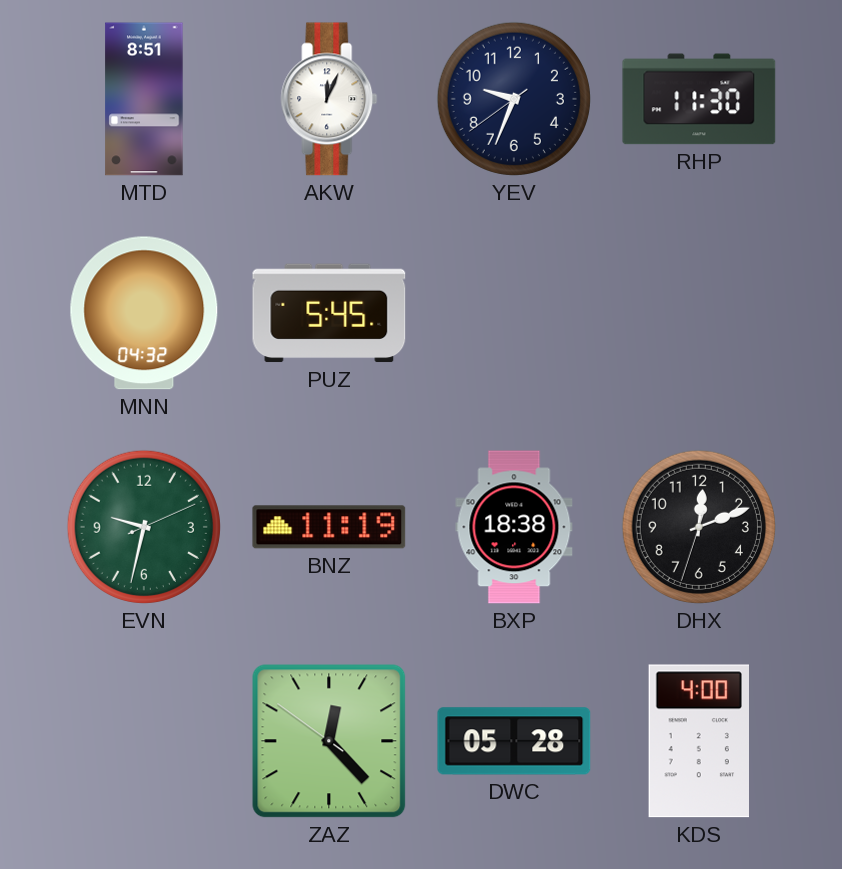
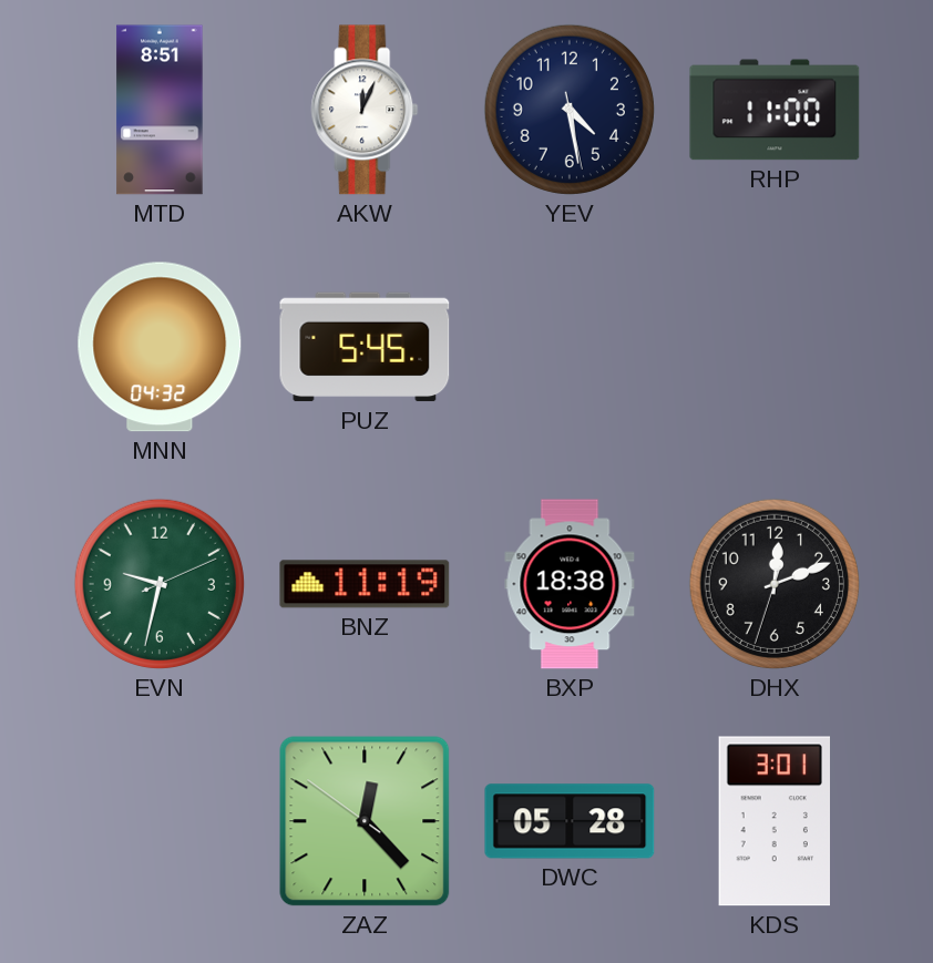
YEV: 9:33 -> 4:28 (570, 110)
RHP: 11:30 -> 11:00 (775, 110)
KDS: 4:00 -> 3:01 (773, 821)
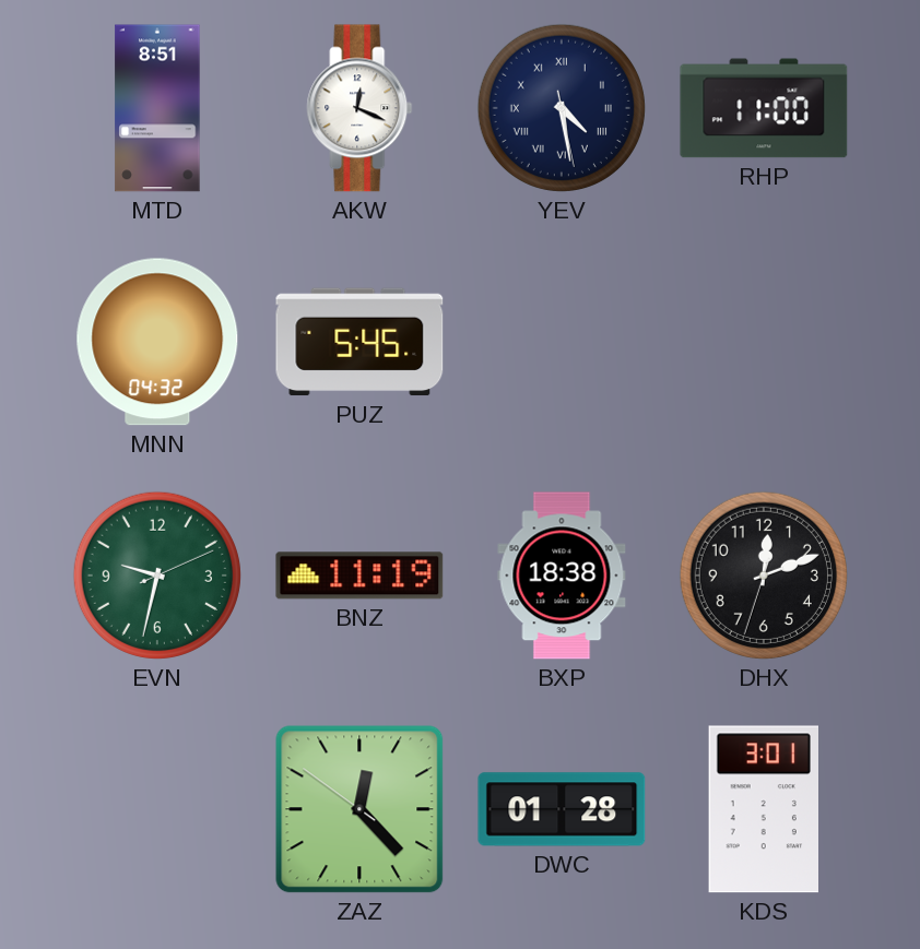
AKW: 12:04 -> 12:19 (359, 108)
YEV numerals: Arabic -> Roman (562, 108)
DWC: 05:28 -> 01:28 (562, 809)
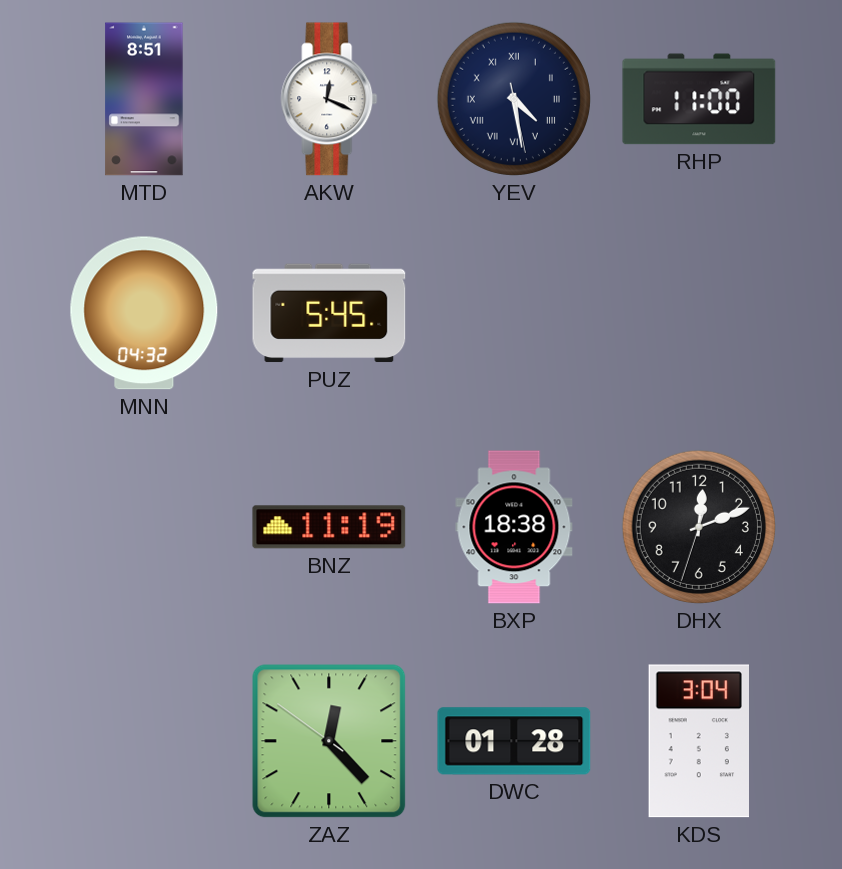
EVN: 9:32 -> none (157, 576)
KDS: 3:01 -> 3:04 (698, 741)
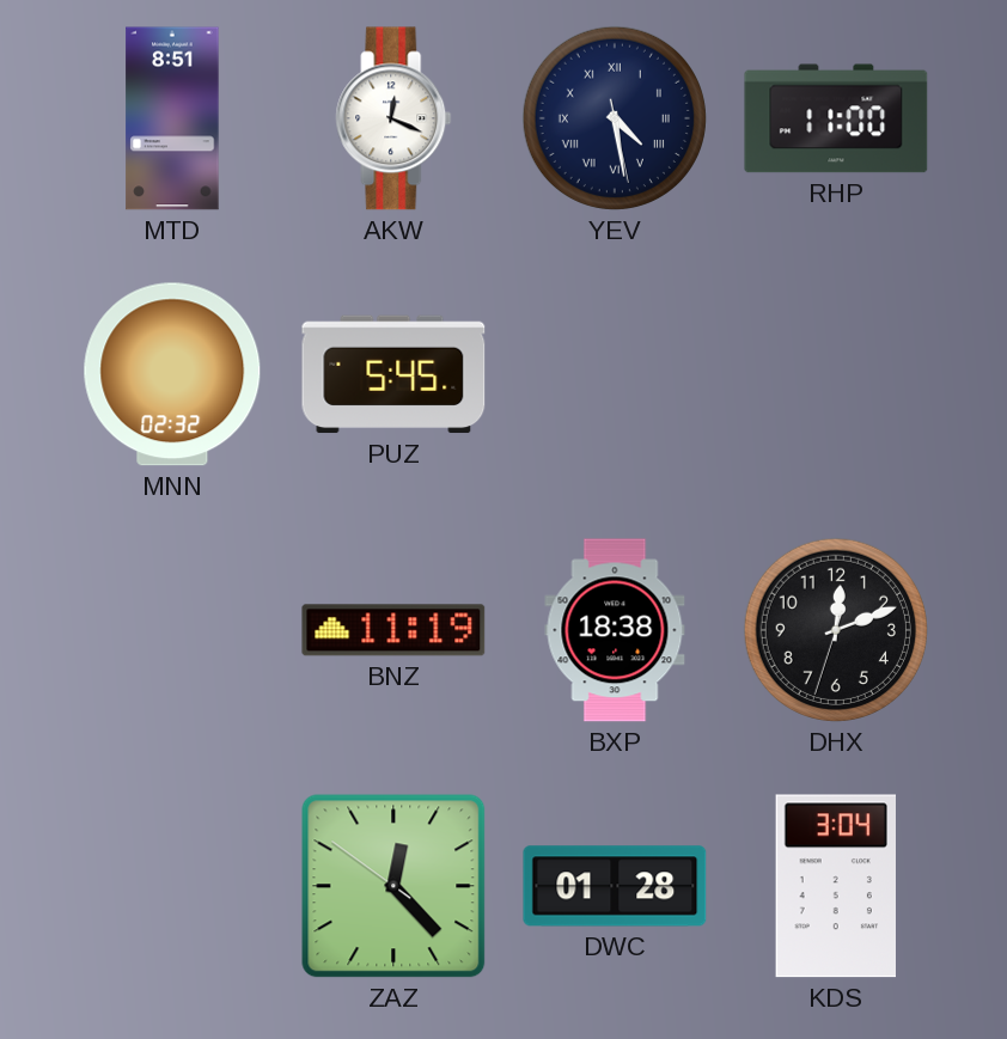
MNN: 04:32 -> 02:32 (172, 374)
